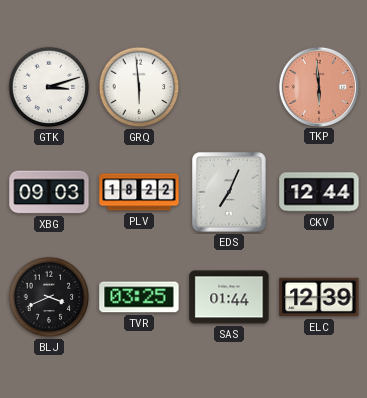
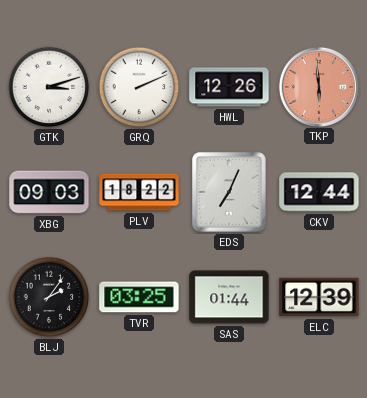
GRQ: 5:59 -> 2:11 (139, 87)
HWL: none -> 12:26 (229, 87)
BLJ: 3:41 -> 2:06 (49, 297)
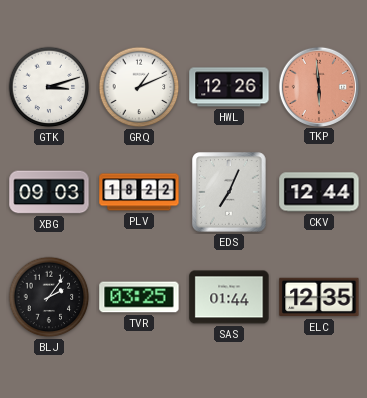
GRQ: 2:11 -> 1:11 (139, 87)
ELC: 12:39 -> 12:35 (319, 297)
